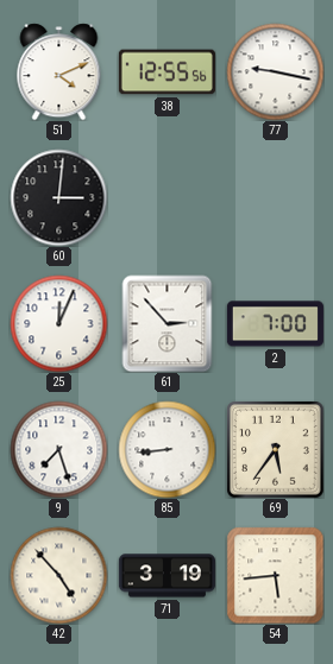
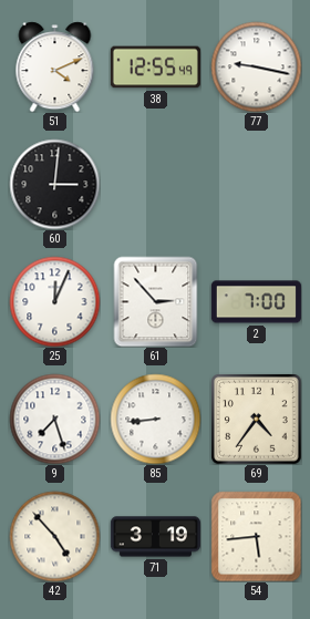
38: 12:55:56 -> 12:55:49 (155, 68)
69: 5:36 -> 4:36 (256, 419)
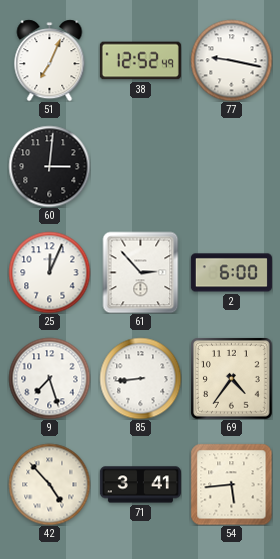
51: 4:11 -> 7:04 (50, 60)
38: 12:55 -> 12:52 (140, 61)
2: 7:00 -> 6:00 (231, 273)
71: 3:19 -> 3:41 (140, 485)
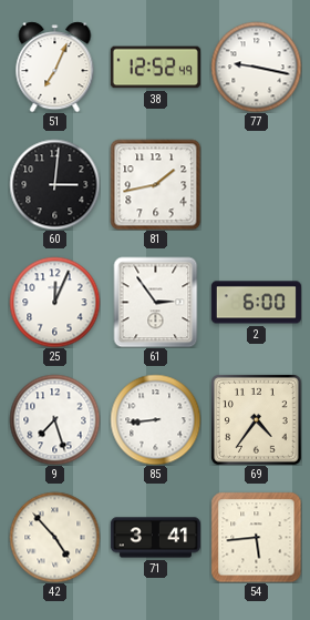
81: none -> 1:43 (155, 184)
61: 2:53 -> 2:54 (156, 302)
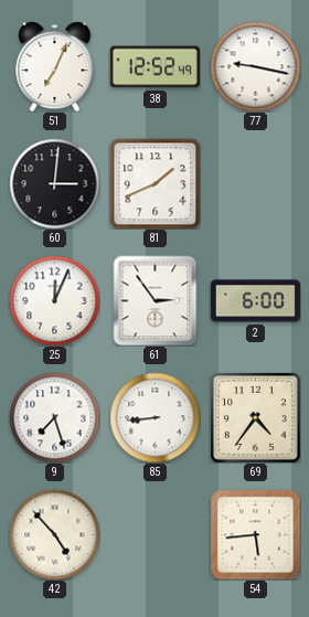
81: 1:43 -> 1:41 (154, 183)
71: 3:41 -> none (155, 538)
